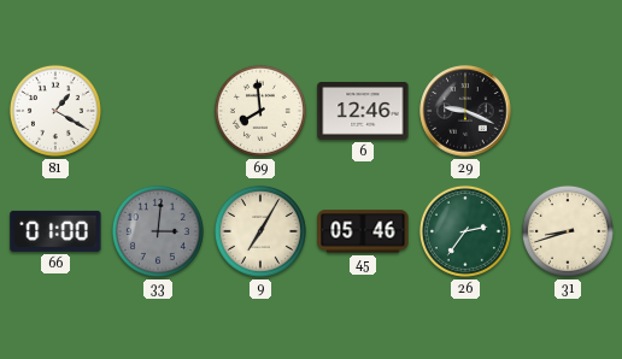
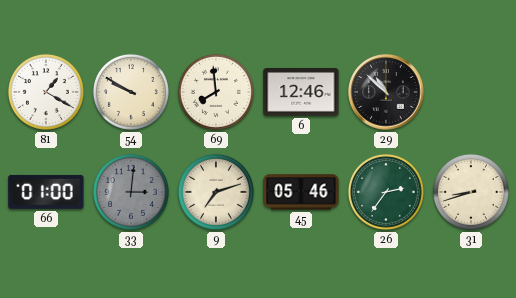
54: none -> 9:50 (131, 92)
29: 9:19 -> 10:52 (386, 92)
9: 7:05 -> 7:12 (216, 192)
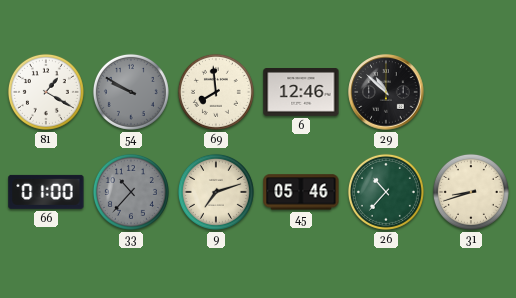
54 dial: cream -> grey (131, 92)
33: 3:01 -> 10:37 (131, 192)
26: 2:36 -> 10:37 (386, 192)
